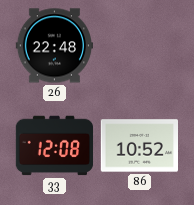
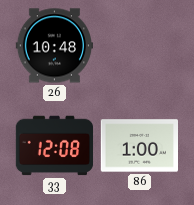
26: 22:48 -> 10:48 (54, 46)
86: 10:52 -> 1:00 (139, 146)
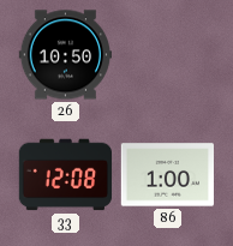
26: 10:48 -> 10:50 (65, 55)
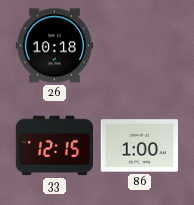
26: 10:50 -> 10:18 (54, 46)
33: 12:08 -> 12:15 (54, 146)
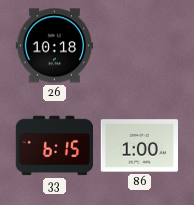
33: 12:15 -> 6:15 (54, 146)
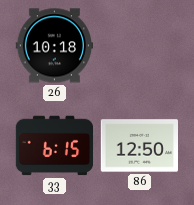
86: 1:00 -> 12:50 (139, 146)
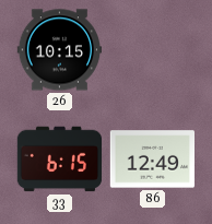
26: 10:18 -> 10:15 (59, 50)
86: 12:50 -> 12:49 (152, 160)
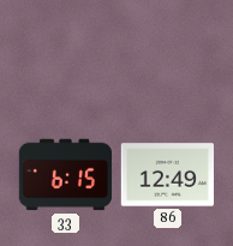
26: 10:15 -> none (59, 50)
